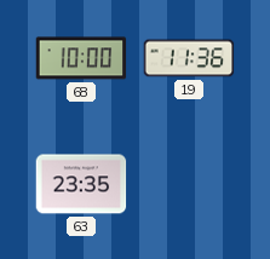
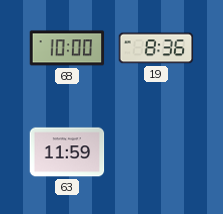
19: 11:36 -> 8:36 (156, 48)
63: 23:35 -> 11:59 (67, 152)
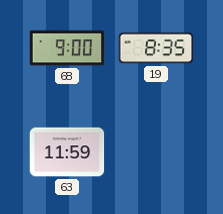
68: 10:00 -> 9:00 (67, 48)
19: 8:36 -> 8:35 (156, 48)
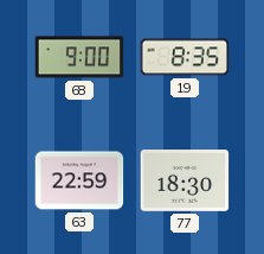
63: 11:59 -> 22:59 (79, 180)
77: none -> 18:30 (185, 182)
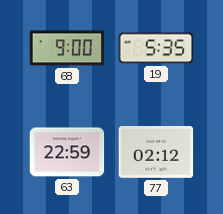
19: 8:35 -> 5:35 (156, 48)
77: 18:30 -> 02:12 (156, 153)
